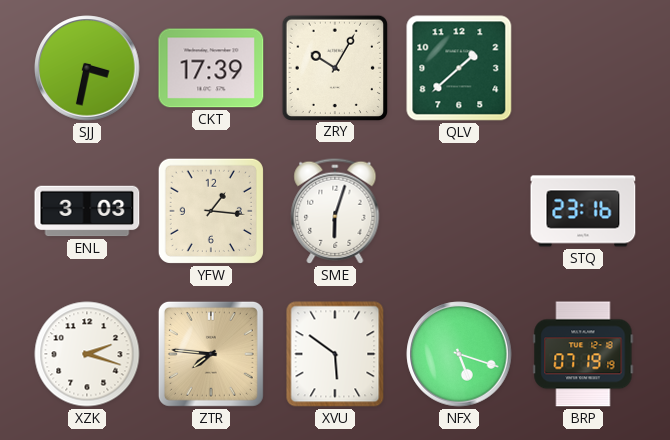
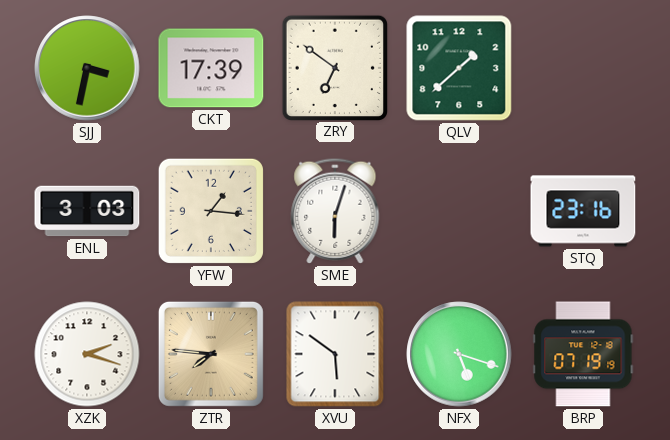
ZRY: 10:05 -> 6:51 (334, 67)
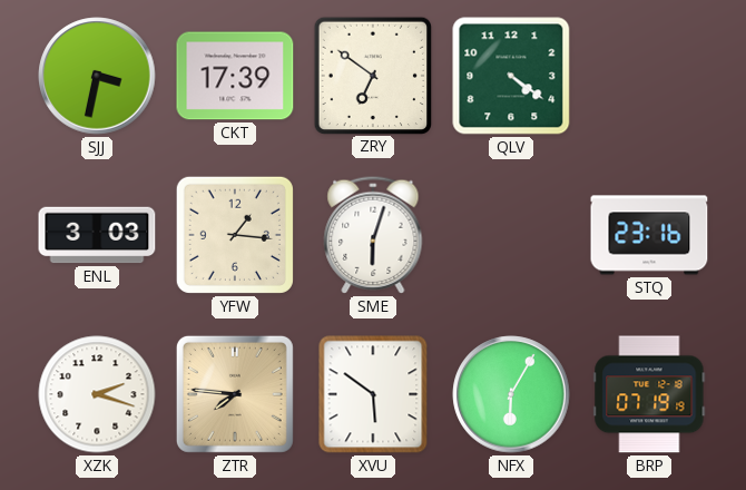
QLV: 1:38 -> 4:21 (511, 76)
NFX: 5:18 -> 6:05 (511, 394)
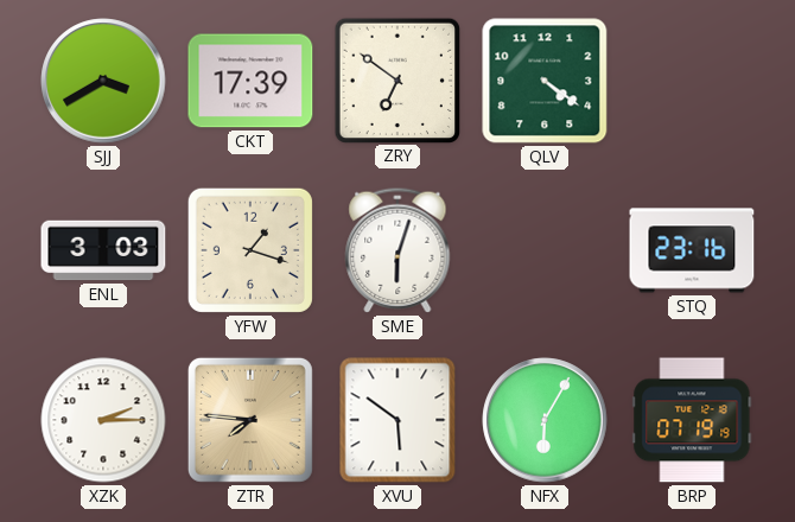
SJJ: 3:32 -> 3:40 (103, 81)
YFW: 1:16 -> 1:18 (250, 250)
XZK: 2:18 -> 2:15 (103, 420)
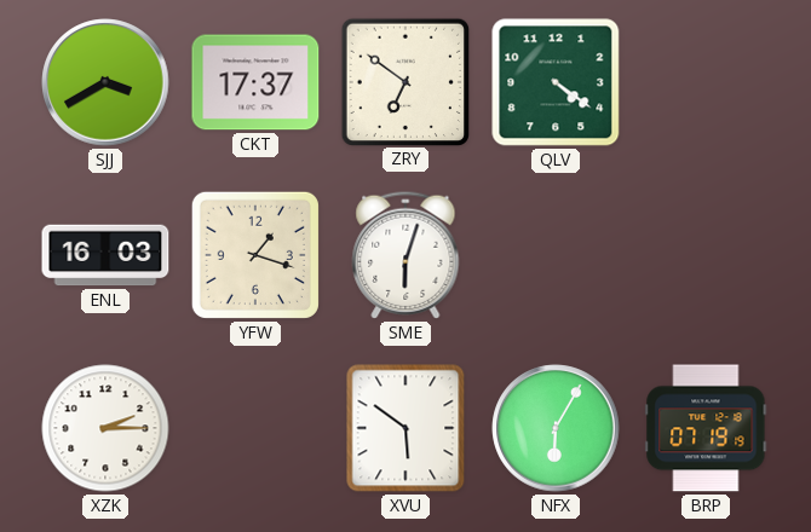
CKT: 17:39 -> 17:37 (255, 82)
ENL: 3:03 -> 16:03 (105, 255)
STQ: 23:16 -> none (692, 250)
ZTR: 7:46 -> none (250, 420)
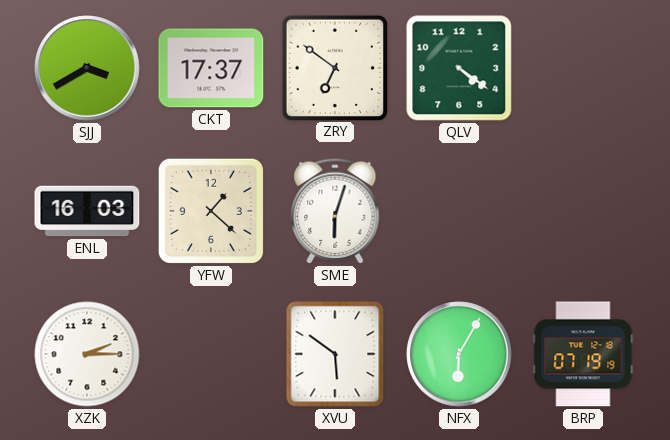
YFW: 1:18 -> 1:22 (211, 211)
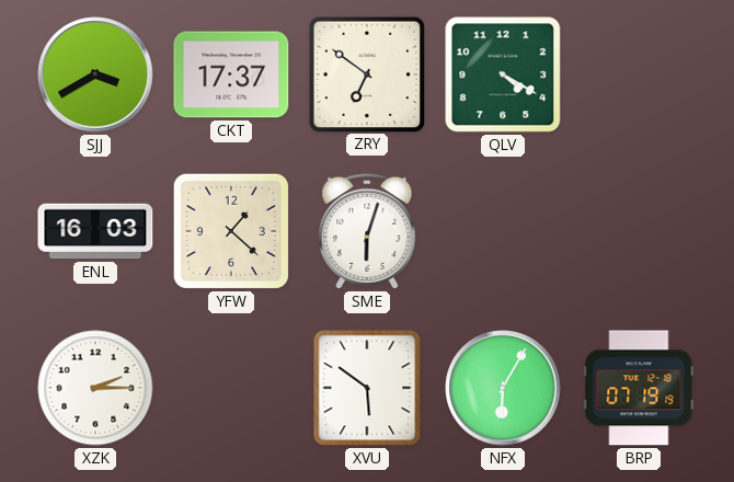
QLV: 4:21 -> 4:20 (503, 74)
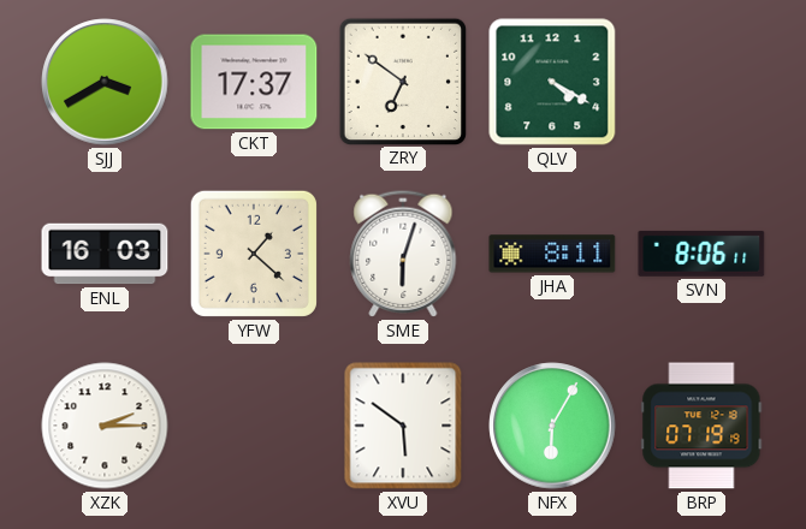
JHA: none -> 8:11 (552, 254)
SVN: none -> 8:06 (701, 254)
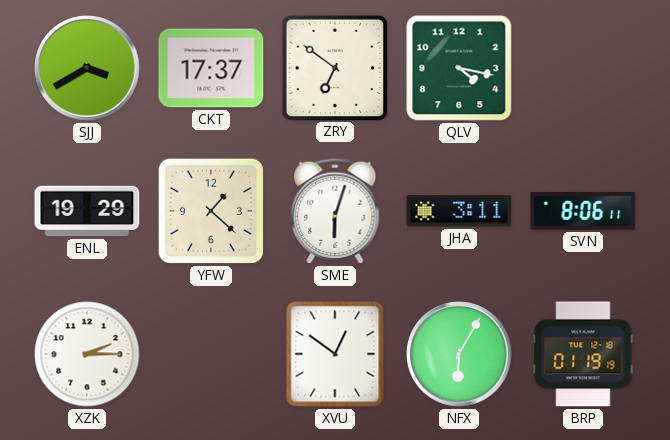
QLV: 4:20 -> 4:17 (459, 68)
ENL: 16:03 -> 19:29 (87, 211)
JHA: 8:11 -> 3:11 (459, 211)
XVU: 5:51 -> 12:51 (335, 354)
BRP: 07:19 -> 01:19 (583, 354)
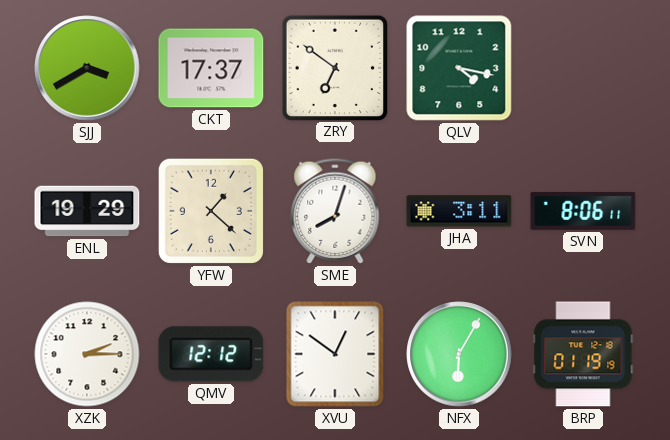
SME: 6:03 -> 8:03 (335, 211)
QMV: none -> 12:12 (211, 354)
